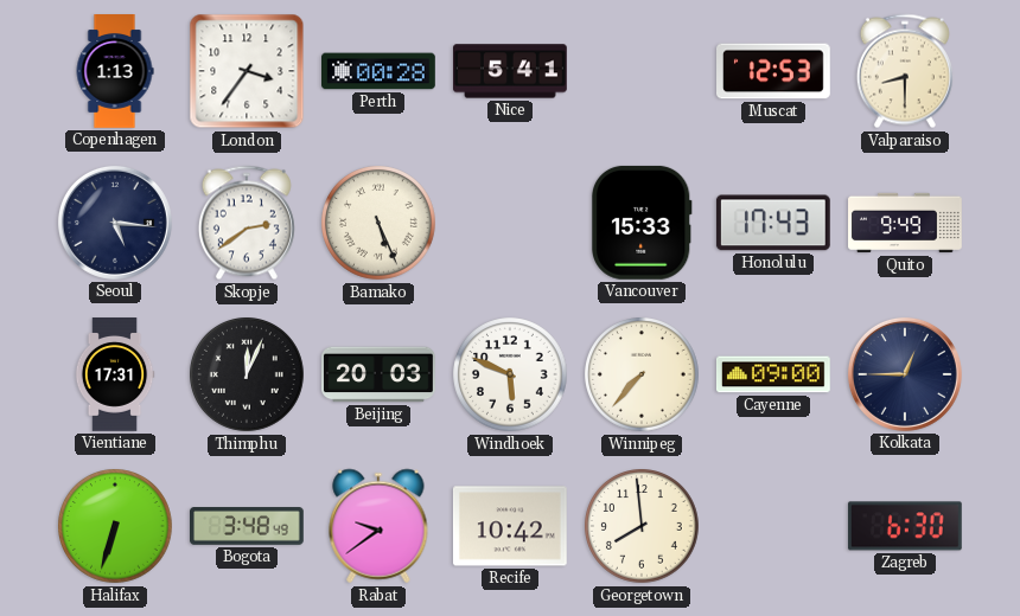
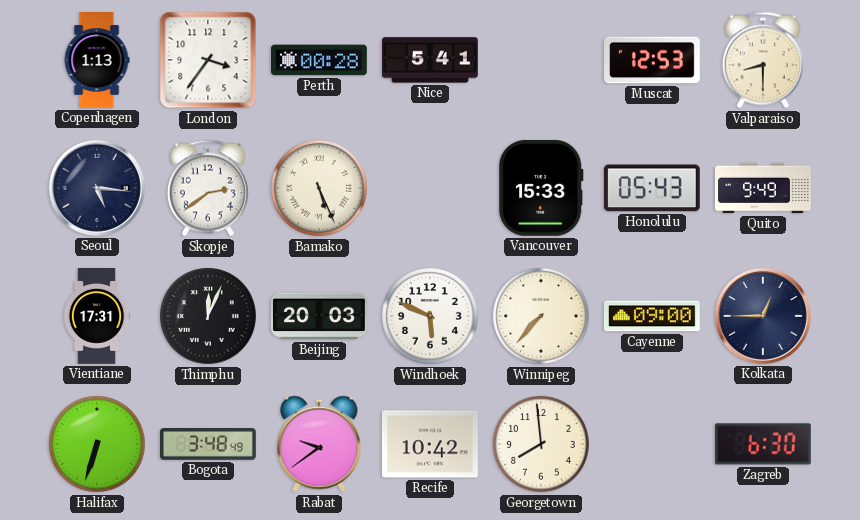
Honolulu: 17:43 -> 05:43 (652, 188)
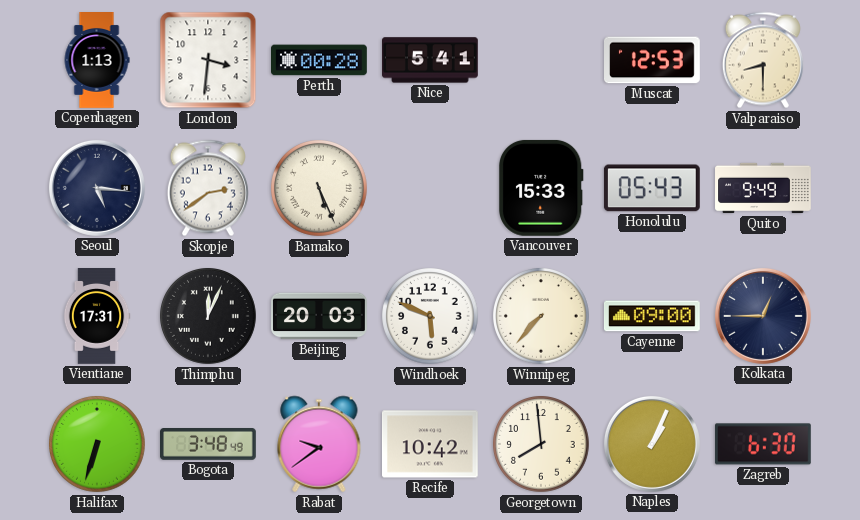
London: 3:36 -> 3:31 (208, 60)
Naples: none -> 1:04 (652, 444)
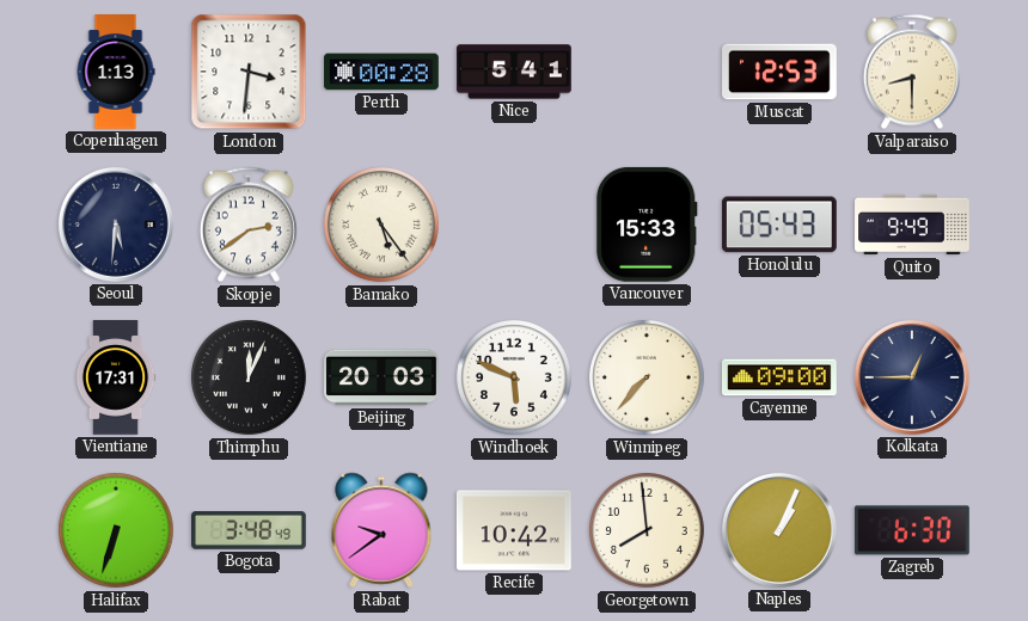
Seoul: 5:16 -> 5:31 (116, 225)
Bamako: 5:26 -> 5:24 (383, 226)
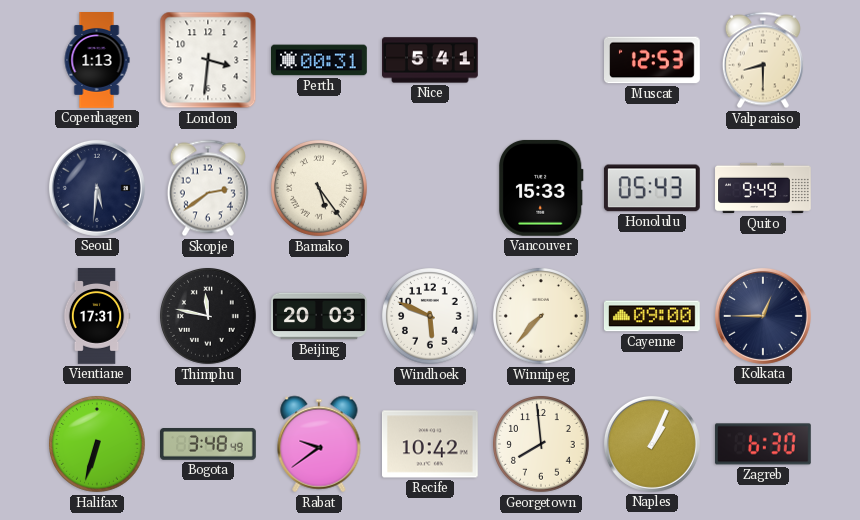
Perth: 00:28 -> 00:31 (320, 60)
Thimphu: 12:04 -> 11:47 (209, 317)
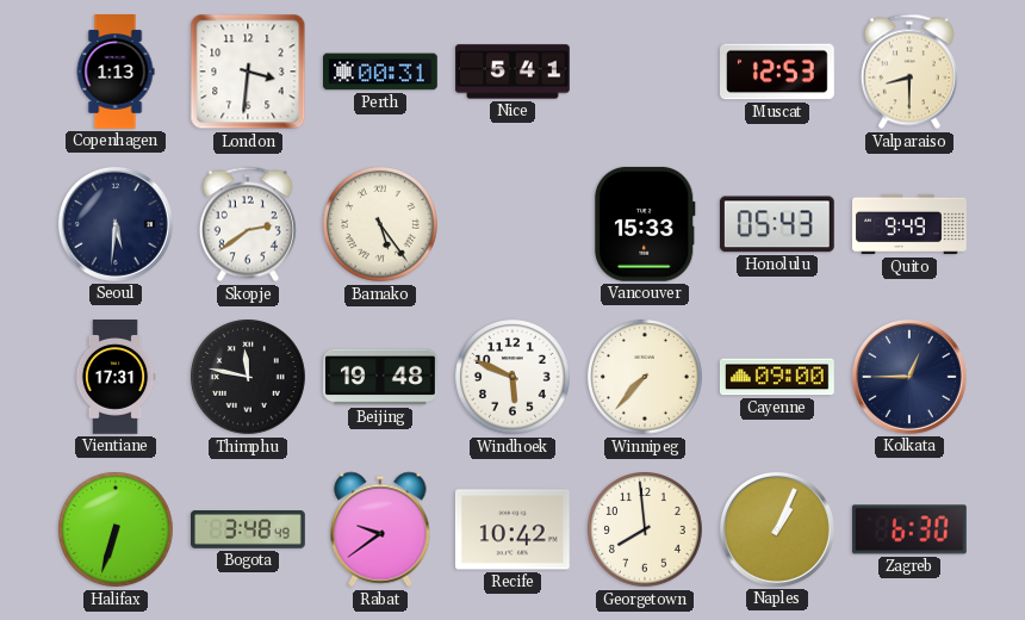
Beijing: 20:03 -> 19:48 (381, 377)
